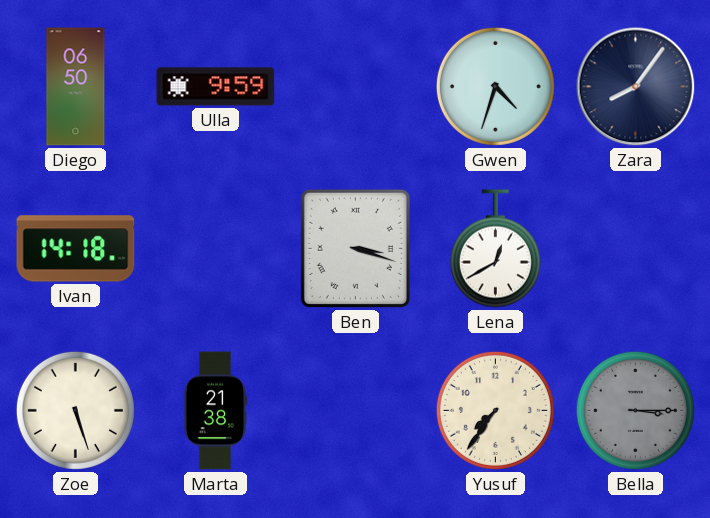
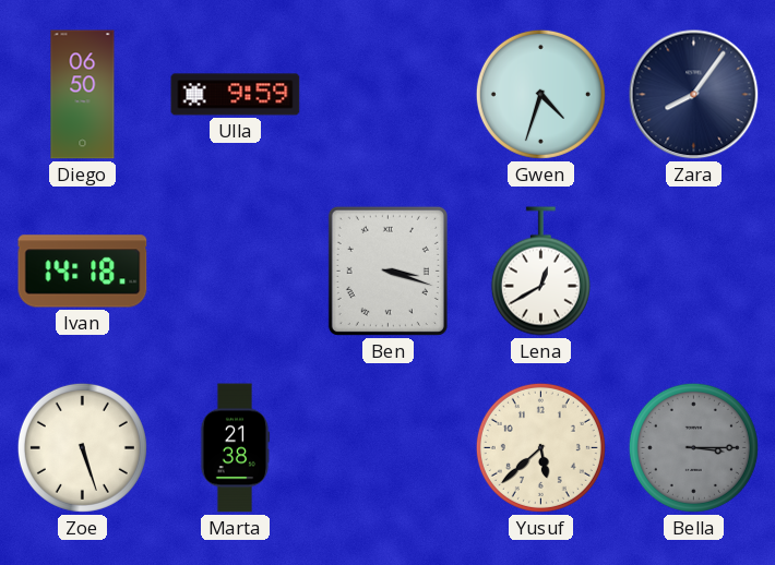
Yusuf: 7:36 -> 5:38 (540, 447)
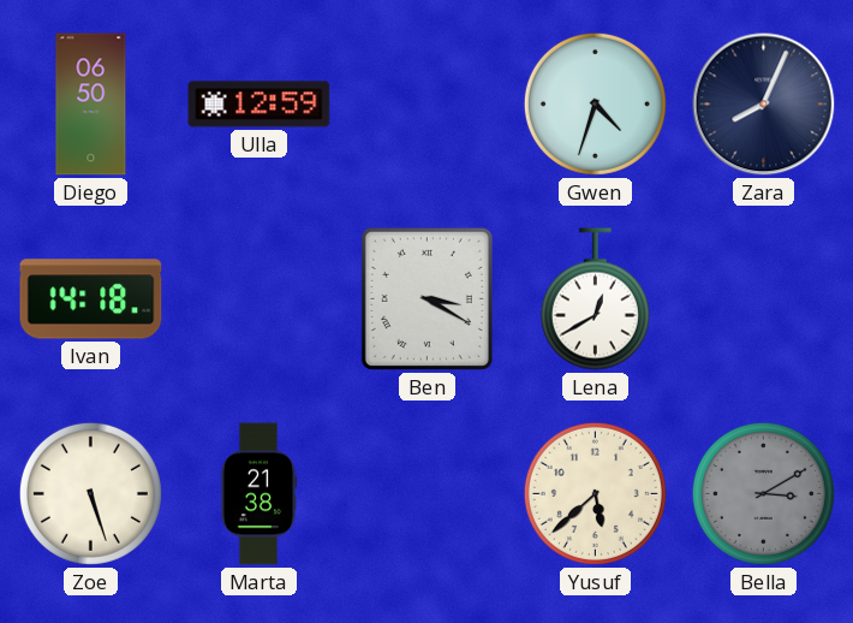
Ulla: 9:59 -> 12:59 (260, 105)
Zara: 8:06 -> 8:04 (764, 105)
Ben: 3:18 -> 3:20 (426, 298)
Bella: 3:15 -> 3:10 (763, 493)
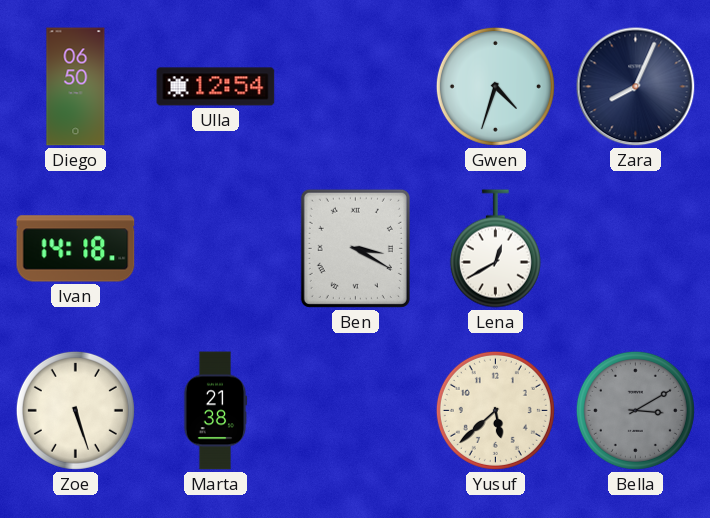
Ulla: 12:59 -> 12:54 (216, 87)
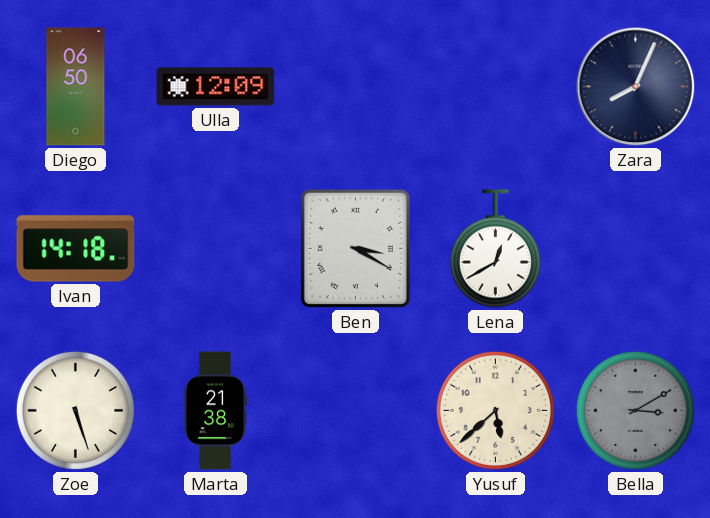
Ulla: 12:54 -> 12:09 (216, 87)
Gwen: 4:33 -> none (495, 86)
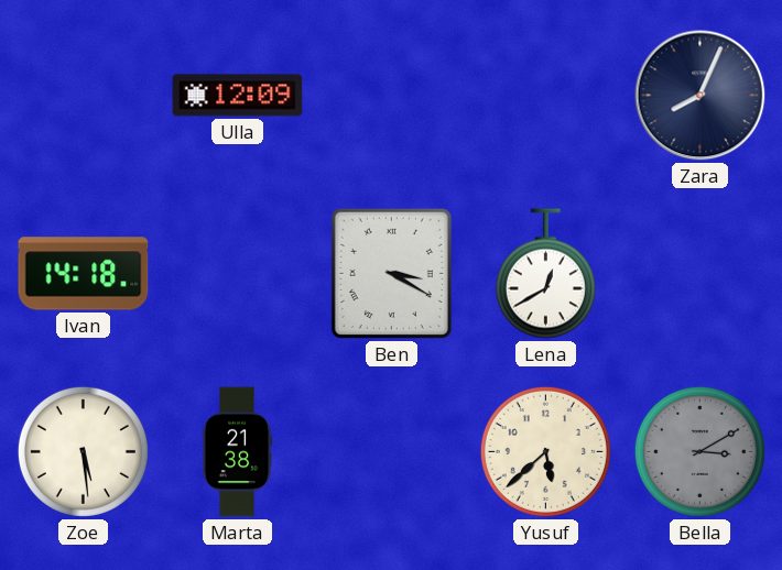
Diego: 06:50 -> none (76, 87)
Zoe: 5:27 -> 5:29 (83, 451)
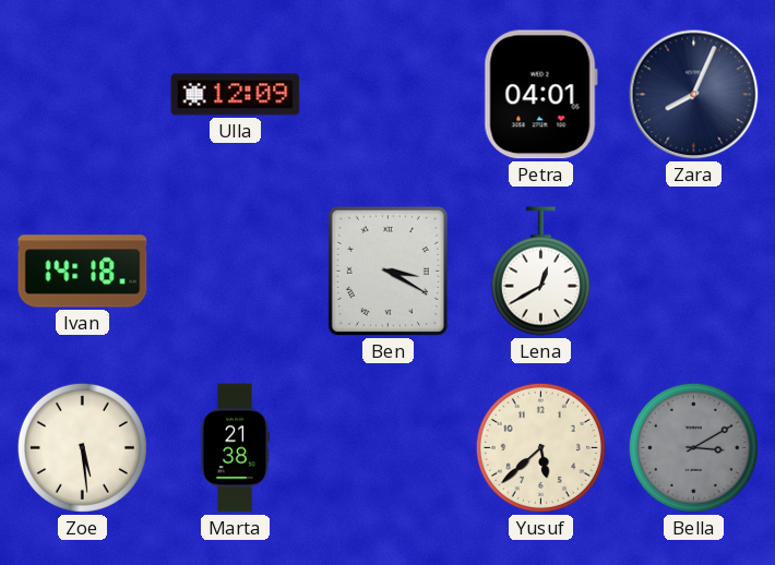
Petra: none -> 04:01 (540, 95)
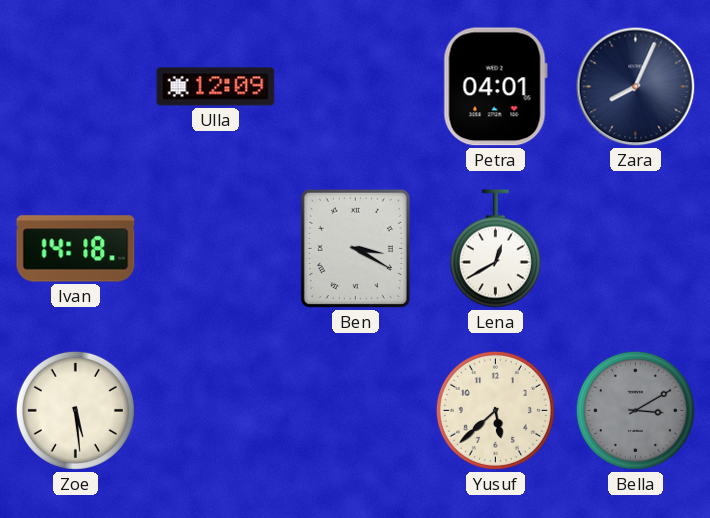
Marta: 21:38 -> none (235, 448)
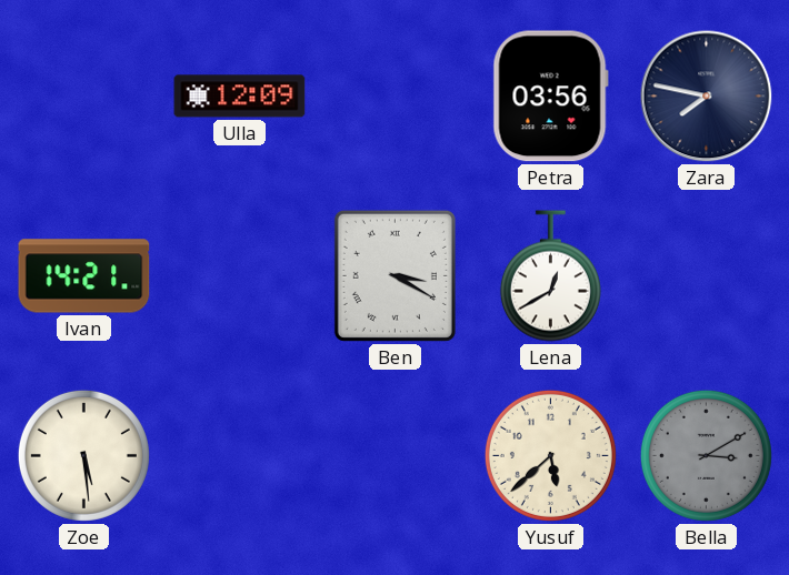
Petra: 04:01 -> 03:56 (550, 97)
Zara: 8:04 -> 7:47 (707, 97)
Ivan: 14:18 -> 14:21 (84, 276)
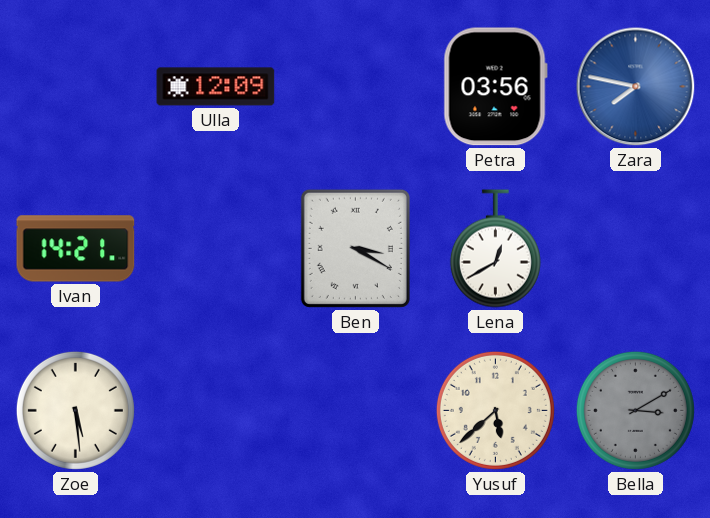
Zara dial: navy -> blue (636, 87)
